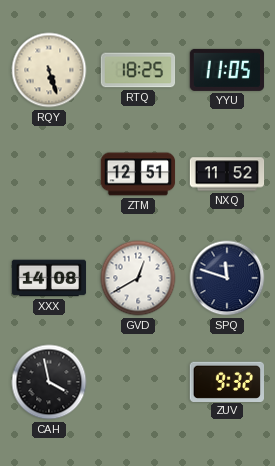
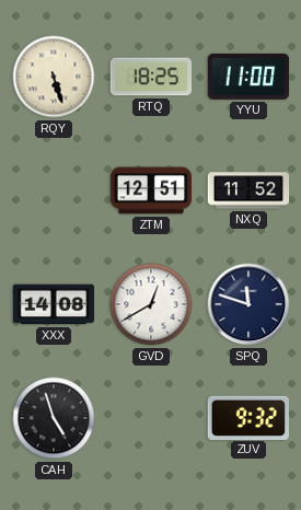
YYU: 11:05 -> 11:00 (248, 77)
CAH: 3:58 -> 4:57 (54, 418)
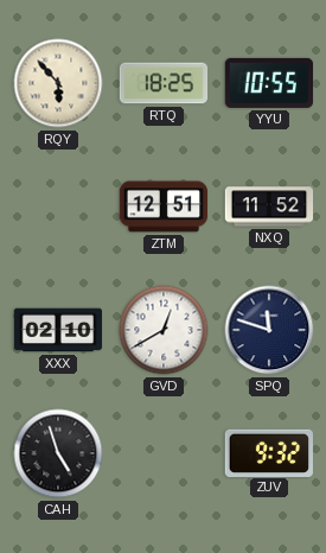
RQY: 5:27 -> 5:53 (58, 83)
YYU: 11:00 -> 10:55 (269, 83)
XXX: 14:08 -> 02:10 (58, 330)
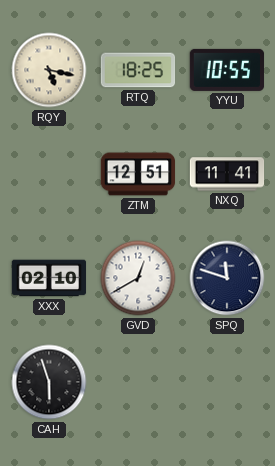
RQY: 5:53 -> 5:17 (49, 70)
NXQ: 11:52 -> 11:41 (227, 174)
CAH: 4:57 -> 5:57 (49, 382)
ZUV: 9:32 -> none (268, 452)
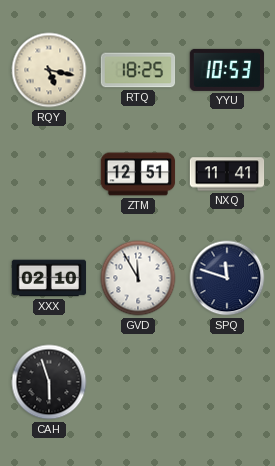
YYU: 10:55 -> 10:53 (227, 70)
GVD: 12:40 -> 11:55 (138, 278)
